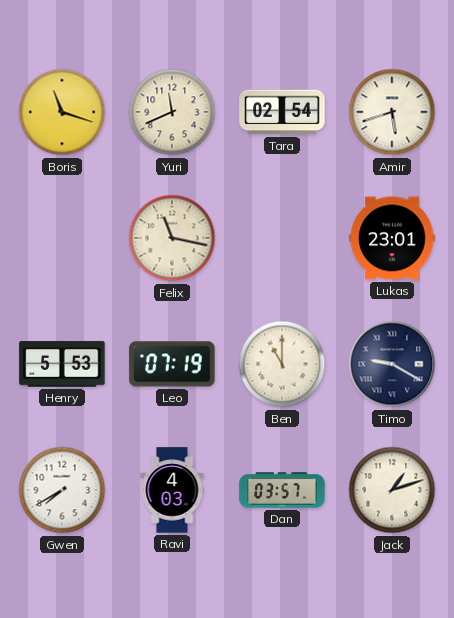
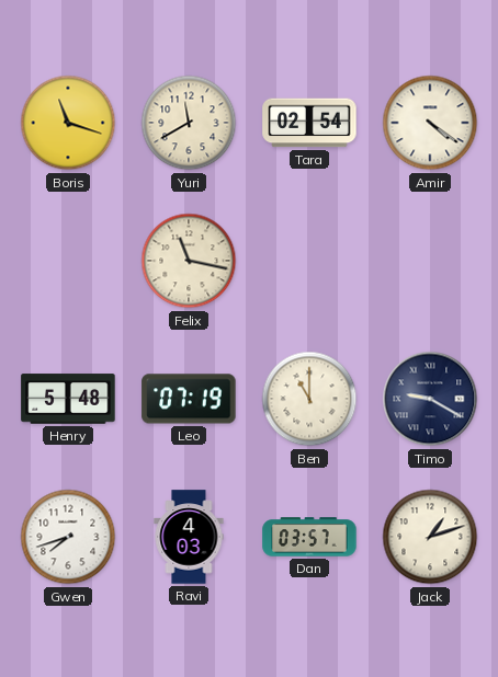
Yuri: 11:41 -> 11:40 (189, 123)
Amir: 5:42 -> 4:21 (430, 123)
Lukas: 23:01 -> none (392, 238)
Henry: 5:53 -> 5:48 (68, 399)
Gwen: 7:40 -> 7:42 (68, 537)
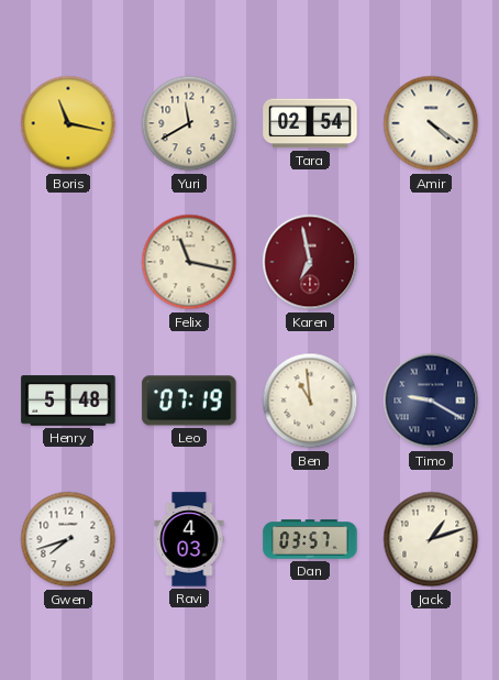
Boris: 11:18 -> 11:17 (68, 123)
Karen: none -> 6:58 (310, 262)
Ben: 11:00 -> 10:59 (310, 401)
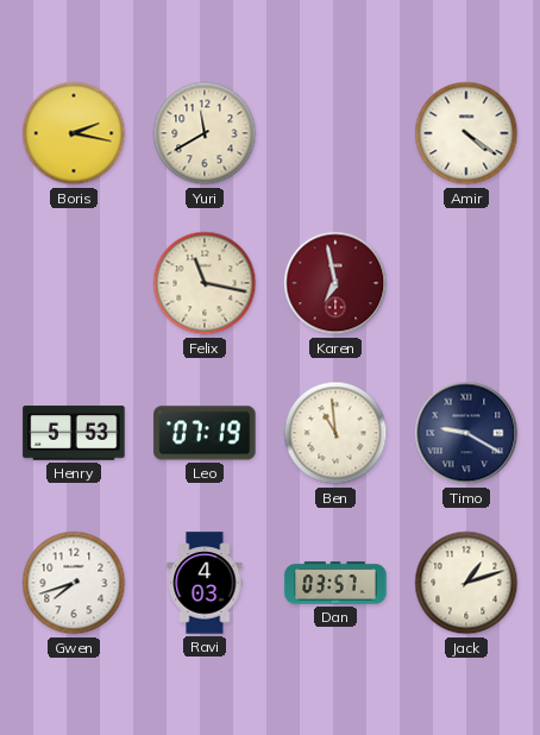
Boris: 11:17 -> 2:17 (74, 133)
Tara: 02:54 -> none (310, 123)
Henry: 5:48 -> 5:53 (74, 433)
